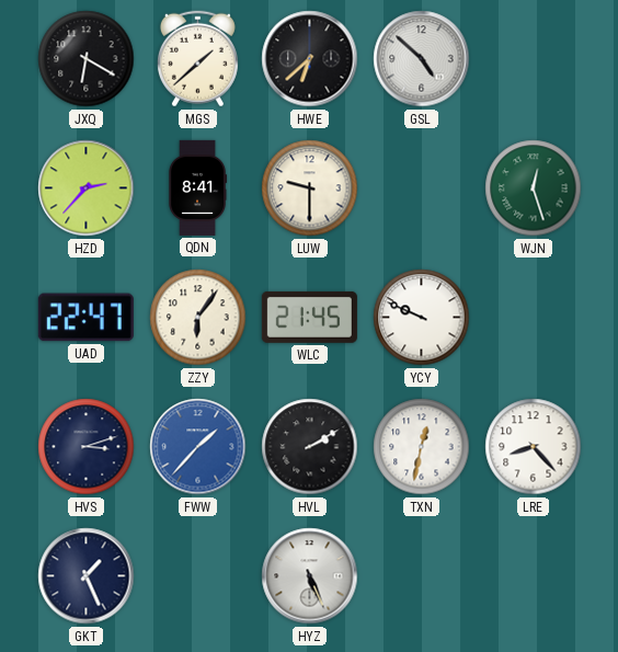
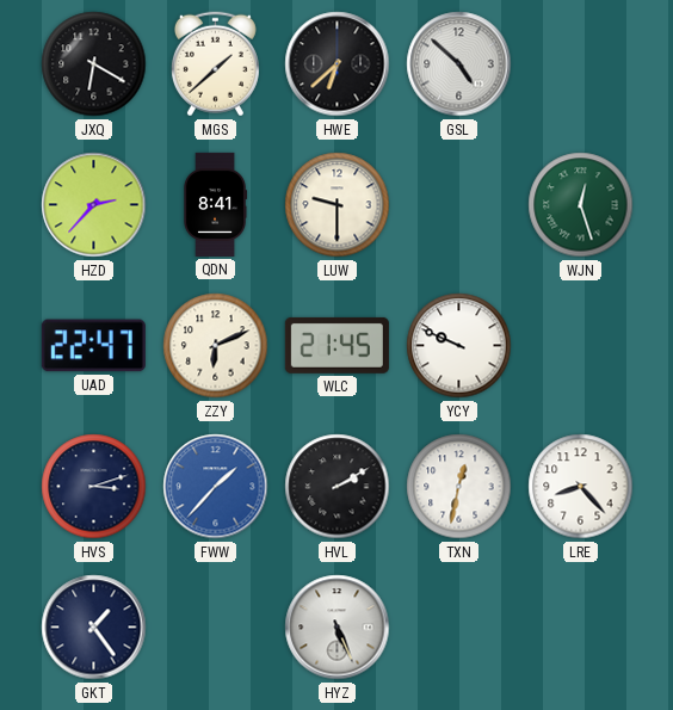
ZZY: 6:06 -> 6:11 (216, 346)
GKT: 1:26 -> 1:24 (94, 628)
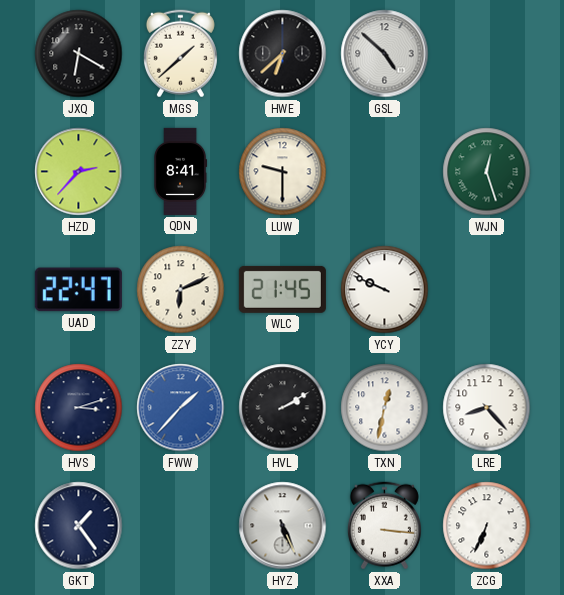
XXA: none -> 3:16 (384, 526)
ZCG: none -> 6:34 (487, 526)
